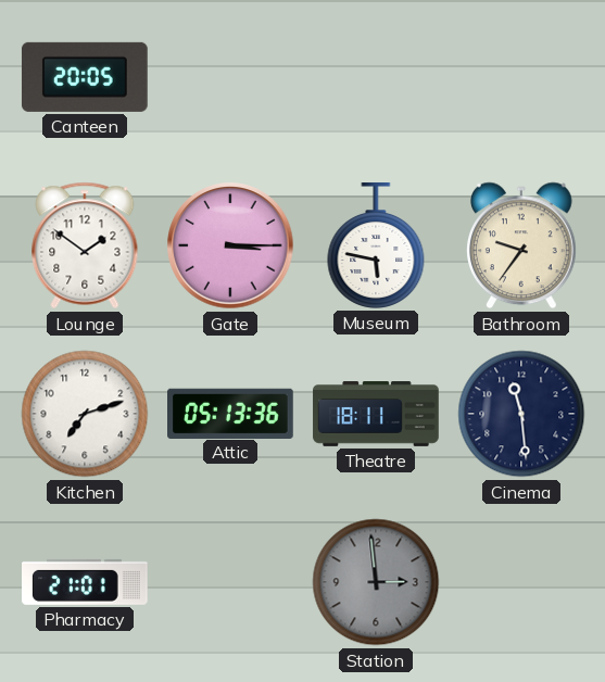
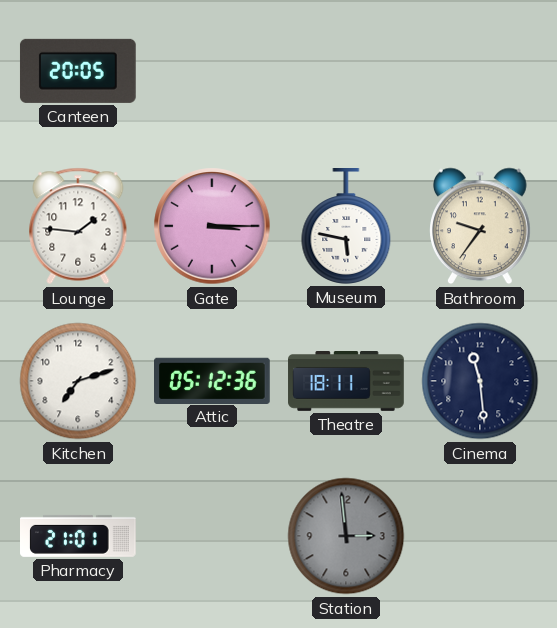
Lounge: 1:51 -> 1:46 (78, 226)
Attic: 05:13 -> 05:12 (213, 380)
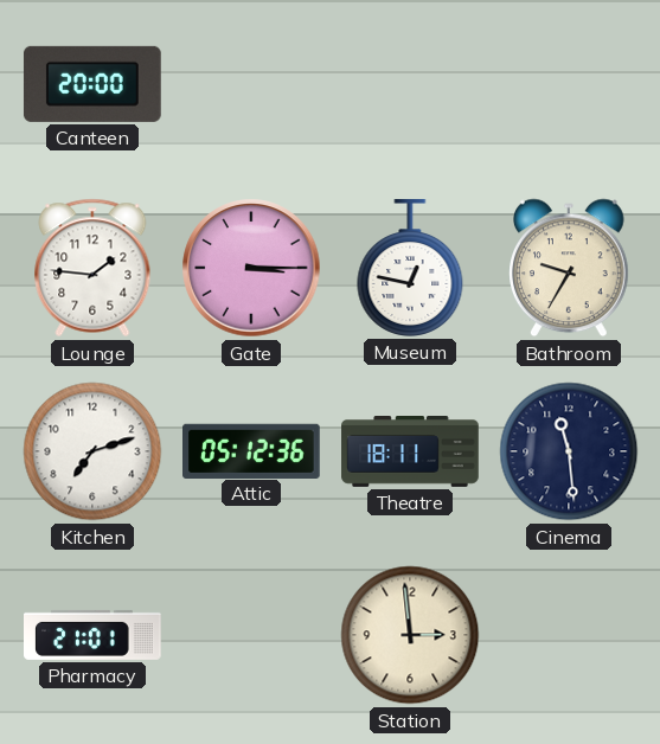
Canteen: 20:05 -> 20:00 (92, 84)
Museum: 5:47 -> 12:47 (410, 269)
Bathroom: 9:36 -> 9:35 (570, 268)
Station dial: grey -> cream (410, 635)
